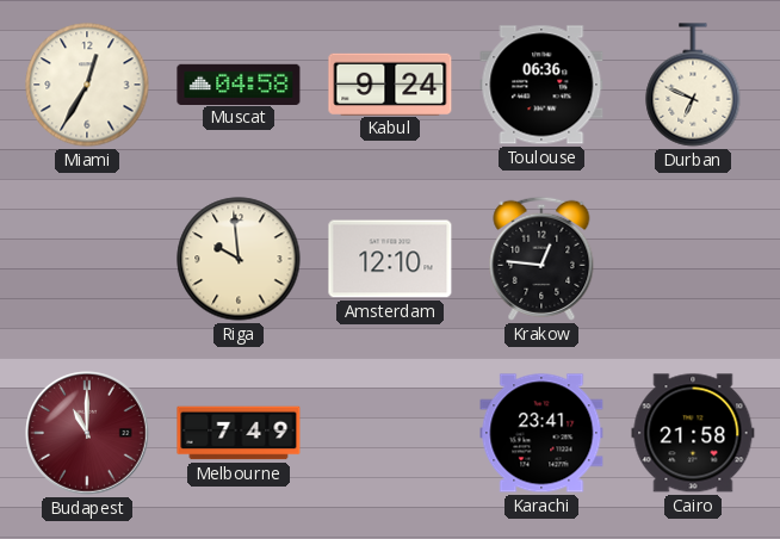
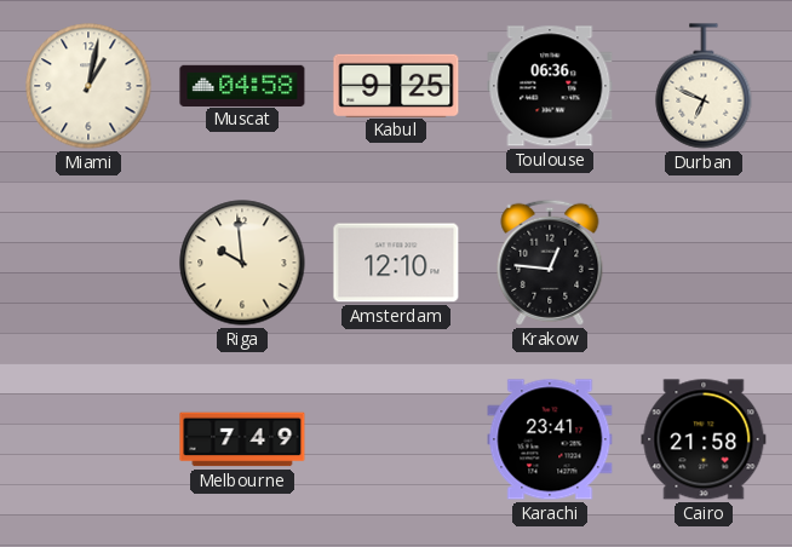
Miami: 12:35 -> 1:02 (88, 86)
Kabul: 9:24 -> 9:25 (396, 85)
Budapest: 11:00 -> none (87, 433)
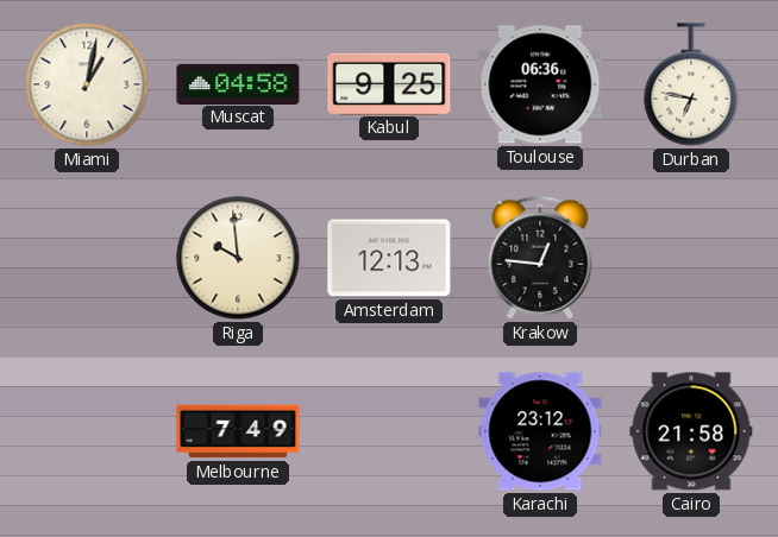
Durban: 6:49 -> 6:47 (691, 84)
Amsterdam: 12:10 -> 12:13 (389, 258)
Karachi: 23:41 -> 23:12 (540, 431)
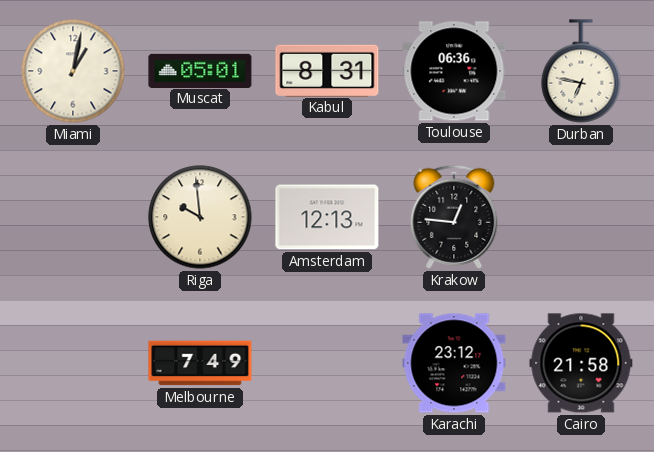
Muscat: 04:58 -> 05:01 (200, 70)
Kabul: 9:25 -> 8:31 (327, 70)
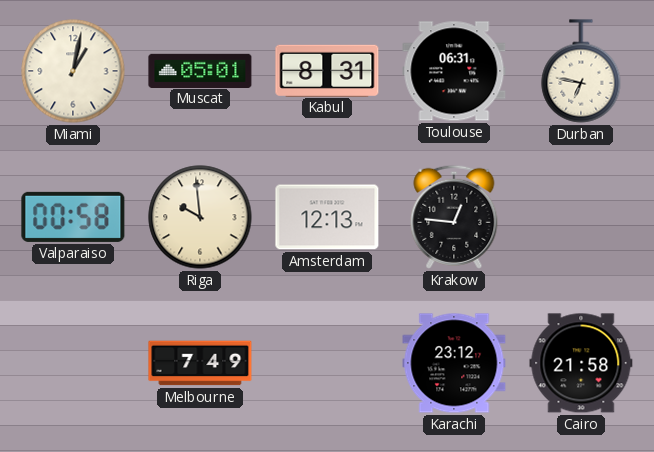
Toulouse: 06:36 -> 06:31 (454, 71)
Valparaiso: none -> 00:58 (73, 217)
